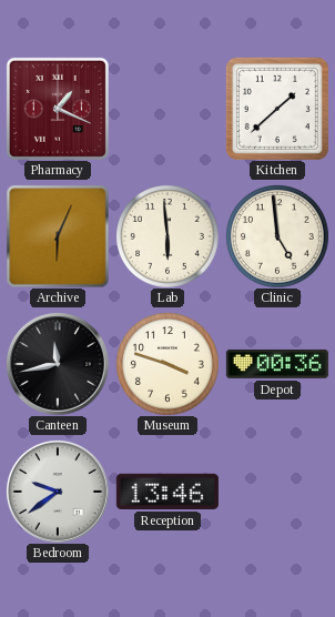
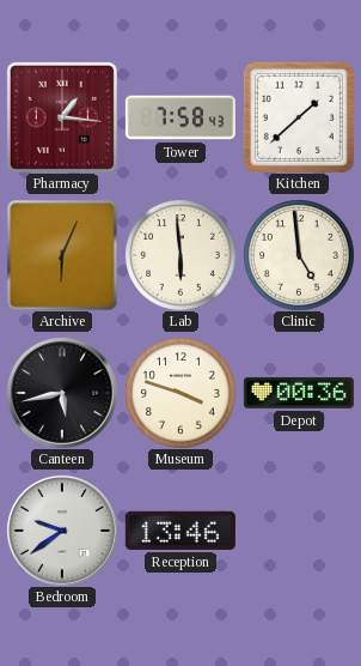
Pharmacy: 1:19 -> 1:16 (62, 117)
Tower: none -> 7:58 (180, 117)
Canteen: 11:43 -> 5:43 (62, 393)
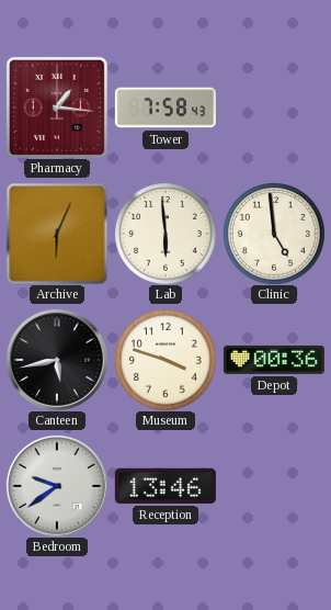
Kitchen: 1:38 -> none (299, 117)
